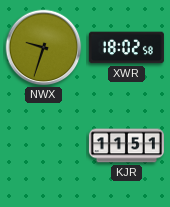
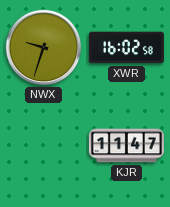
XWR: 18:02 -> 16:02 (126, 48)
KJR: 11:51 -> 11:47 (126, 146)
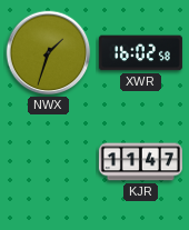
NWX: 9:33 -> 1:33 (49, 53)
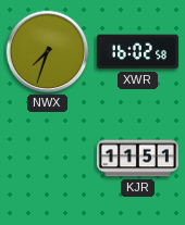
NWX: 1:33 -> 7:33 (48, 52)
KJR: 11:47 -> 11:51 (137, 159)
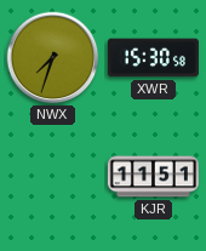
XWR: 16:02 -> 15:30 (153, 58)
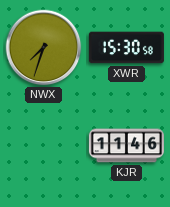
KJR: 11:51 -> 11:46 (126, 146)
